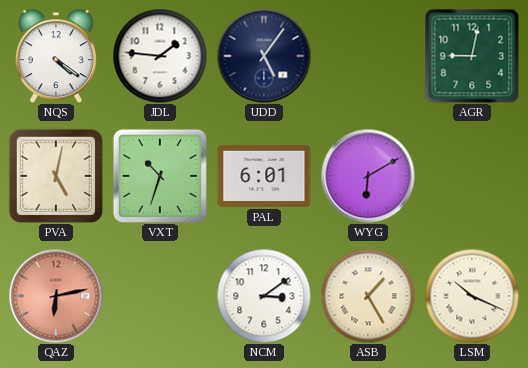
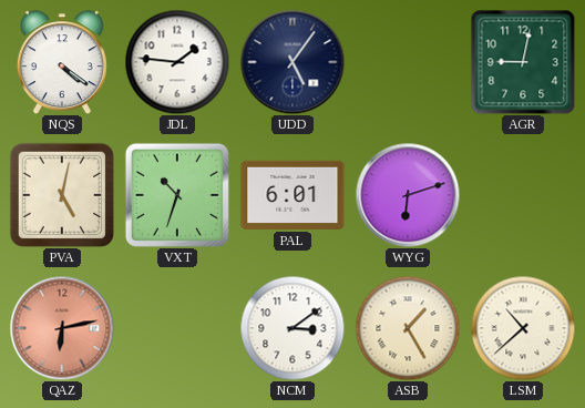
WYG: 6:10 -> 6:12 (408, 195)
LSM: 10:19 -> 10:38 (523, 328)
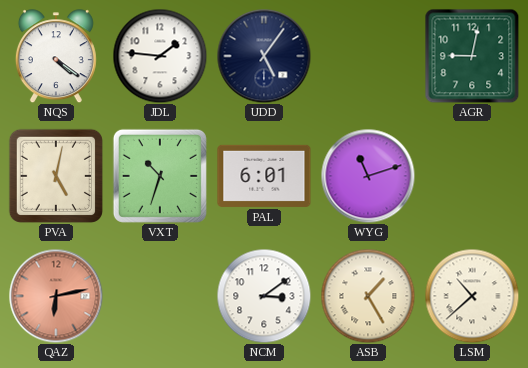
WYG: 6:12 -> 11:12 (368, 176)
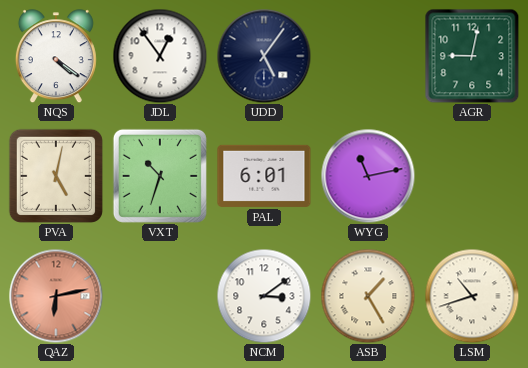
JDL: 1:46 -> 12:54 (160, 56)
WYG: 11:12 -> 11:13 (368, 176)
LSM: 10:38 -> 10:42 (472, 296)
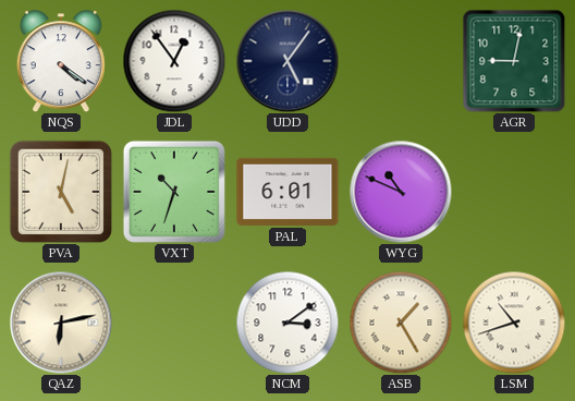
WYG: 11:13 -> 10:49 (401, 192)
QAZ dial: salmon -> cream (61, 323)
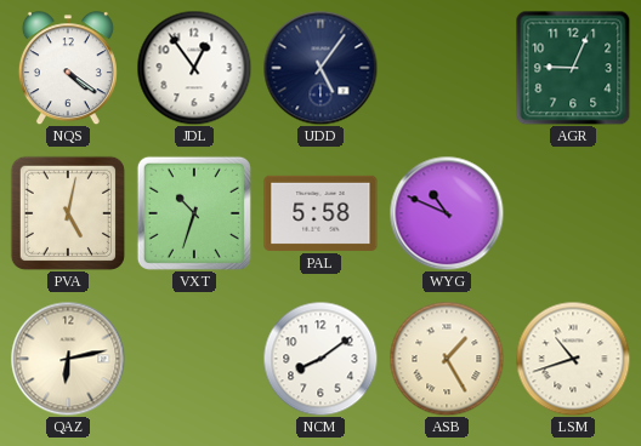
AGR: 9:02 -> 9:04 (573, 68)
PAL: 6:01 -> 5:58 (320, 213)
NCM: 3:09 -> 8:09 (320, 359)
